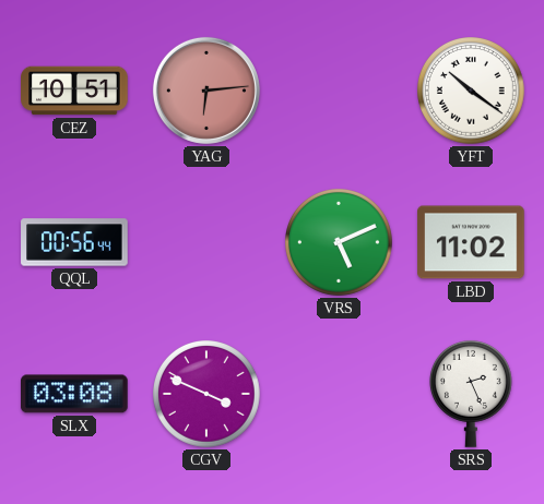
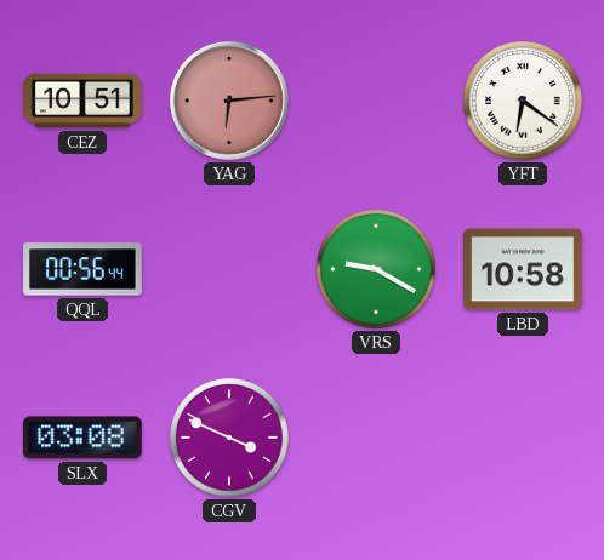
YFT: 10:21 -> 6:21 (524, 102)
VRS: 5:11 -> 9:20 (377, 270)
LBD: 11:02 -> 10:58 (523, 269)
SRS: 2:26 -> none (471, 394)
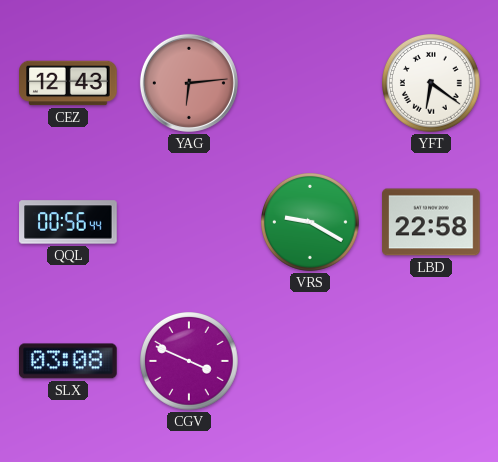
CEZ: 10:51 -> 12:43 (68, 83)
LBD: 10:58 -> 22:58 (431, 222)
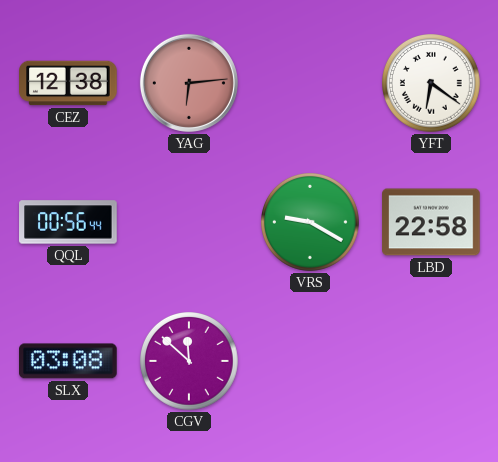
CEZ: 12:43 -> 12:38 (68, 83)
CGV: 3:49 -> 11:52 (190, 362)
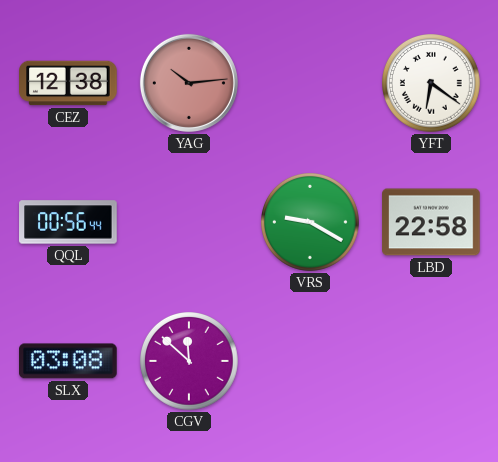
YAG: 6:14 -> 10:14 (189, 83)
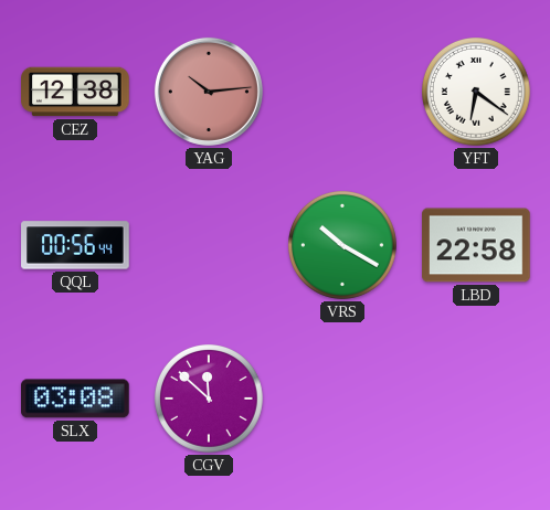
VRS: 9:20 -> 10:20 (343, 246)
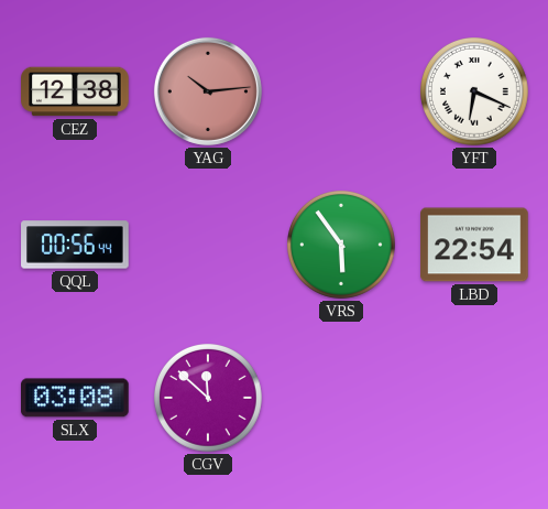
YFT: 6:21 -> 6:19 (475, 93)
VRS: 10:20 -> 5:54 (342, 246)
LBD: 22:58 -> 22:54 (474, 245)
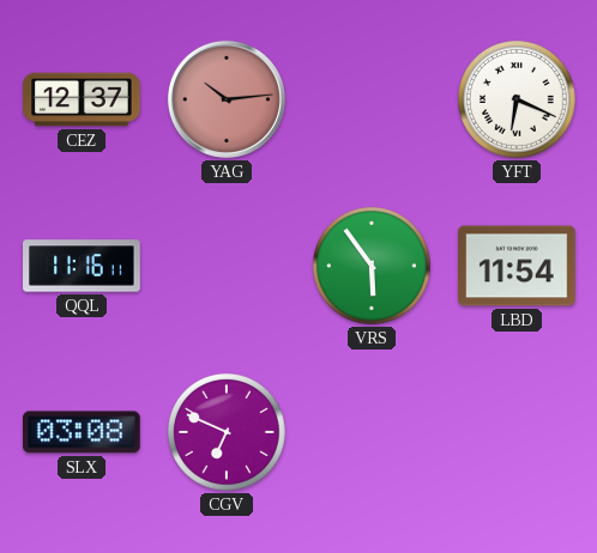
CEZ: 12:38 -> 12:37 (82, 99)
QQL: 00:56 -> 11:16 (82, 266)
LBD: 22:54 -> 11:54 (517, 266)
CGV: 11:52 -> 6:49 (228, 433)
